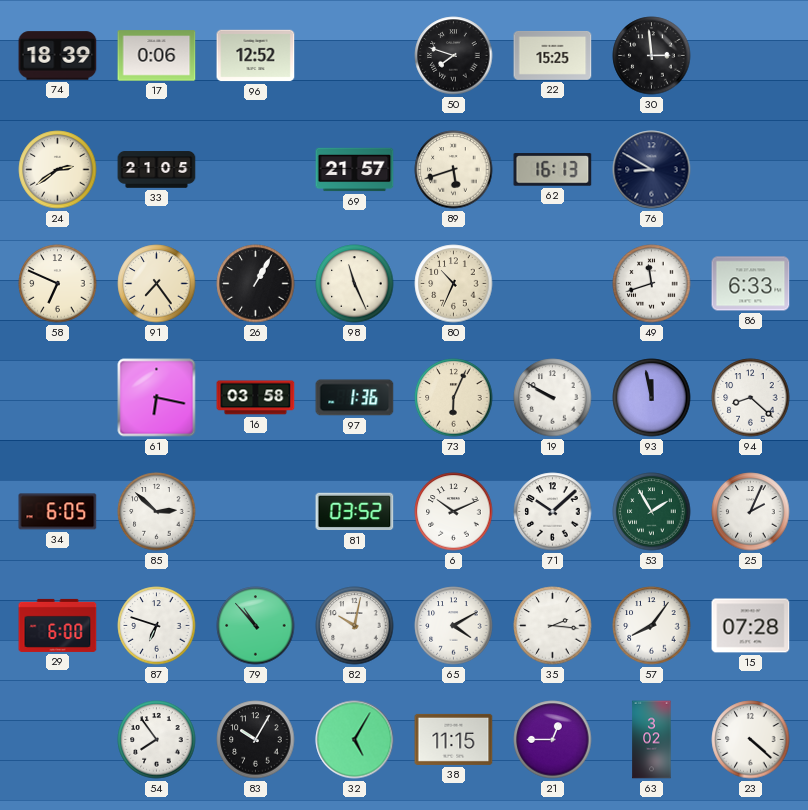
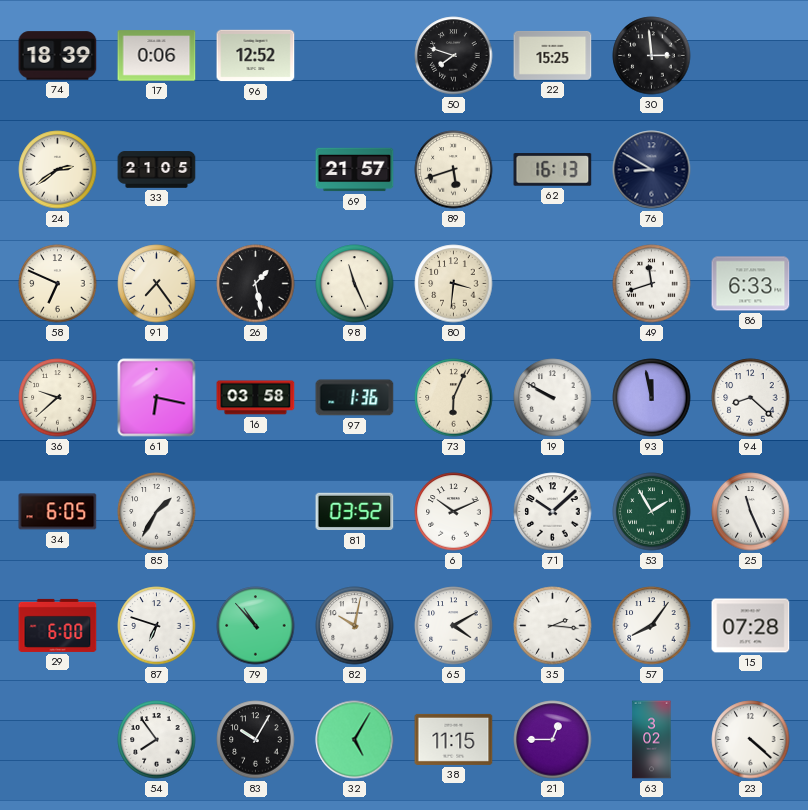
26: 1:05 -> 1:28 (256, 284)
80: 10:34 -> 3:31 (454, 284)
36: none -> 9:38 (58, 398)
85: 2:52 -> 1:35 (157, 512)
25: 2:04 -> 11:26 (751, 512)
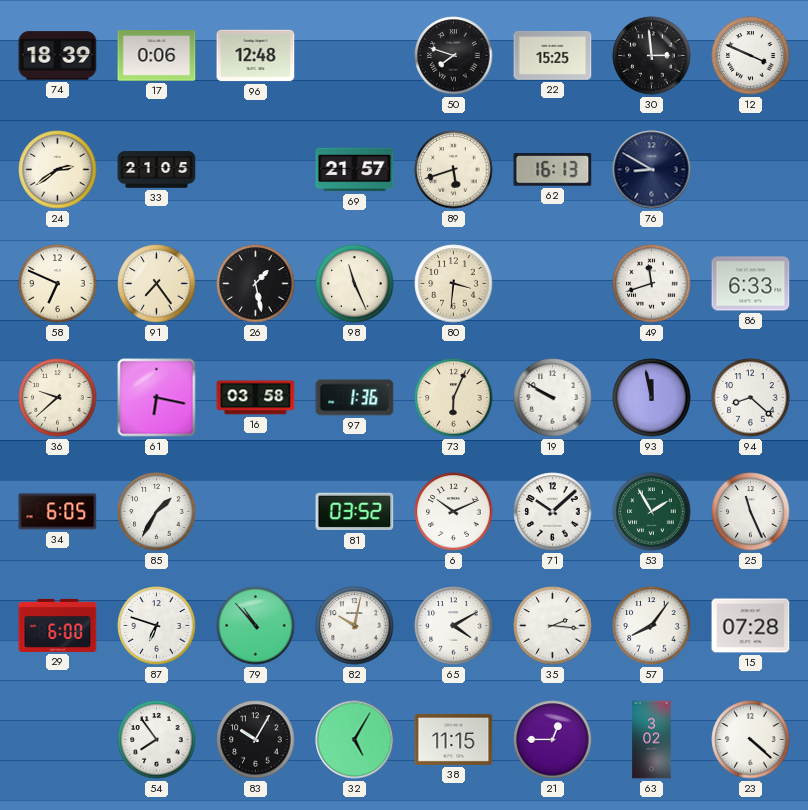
96: 12:52 -> 12:48 (256, 56)
12: none -> 3:49 (751, 56)
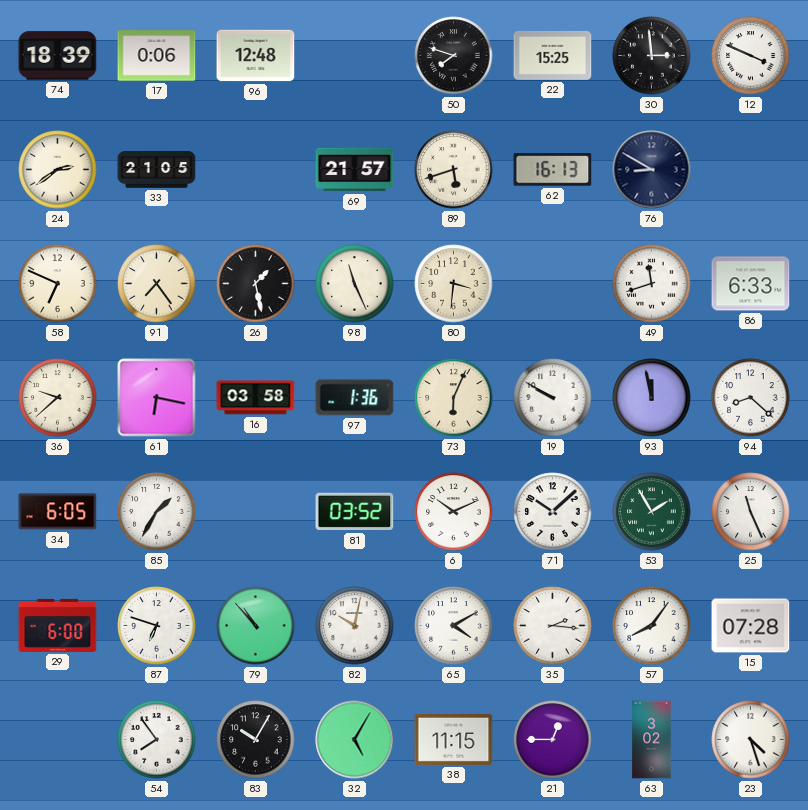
23: 4:22 -> 4:27 (751, 740)
